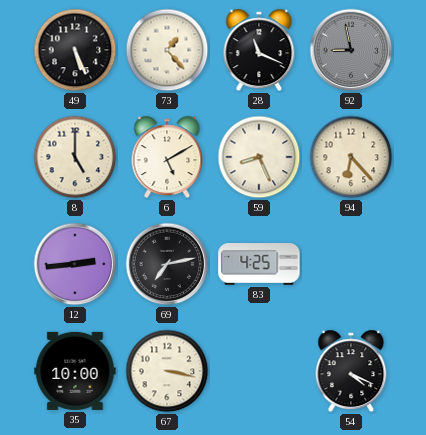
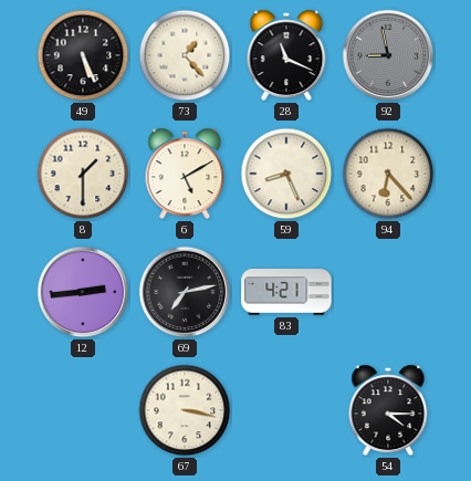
8: 5:00 -> 1:30 (83, 174)
83: 4:25 -> 4:21 (286, 292)
35: 10:00 -> none (75, 371)
54: 4:19 -> 4:15 (388, 410)
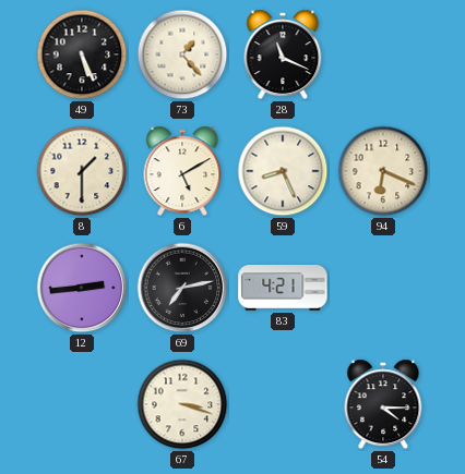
92: 8:58 -> none (388, 55)
94: 6:23 -> 6:19 (383, 171)
67: 3:17 -> 3:18 (182, 404)
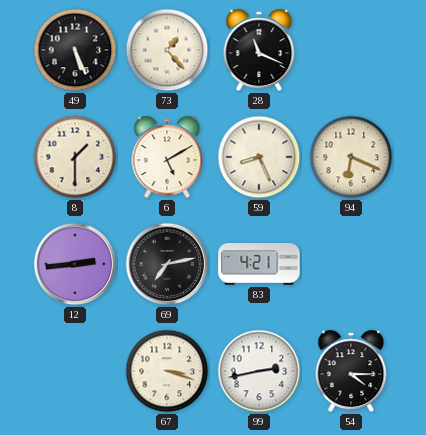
99: none -> 2:43 (259, 371)
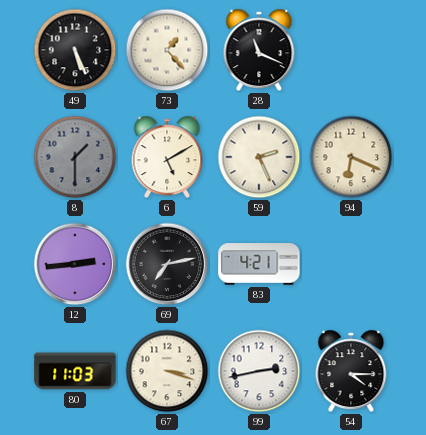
8 dial: cream -> grey (75, 157)
59: 8:26 -> 2:26 (259, 157)
80: none -> 11:03 (75, 371)
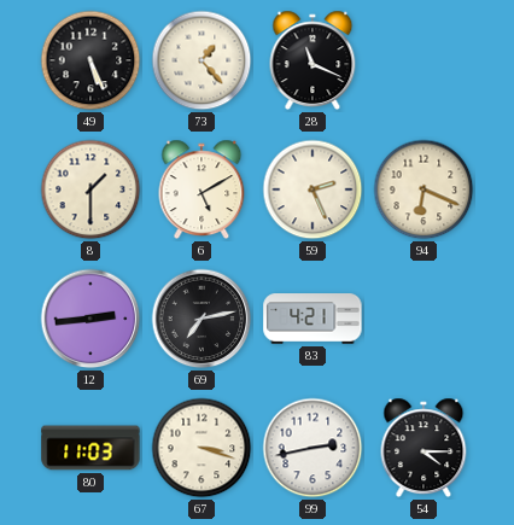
8 dial: grey -> cream (90, 189)
